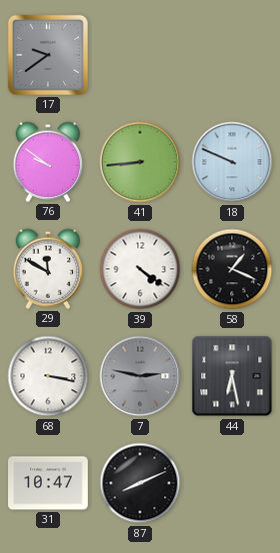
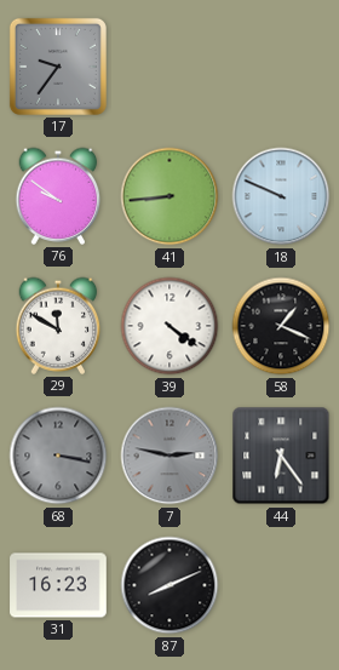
17: 9:39 -> 9:36 (58, 67)
68 dial: white -> grey (58, 456)
44: 6:28 -> 6:24 (281, 456)
31: 10:47 -> 16:23 (58, 585)
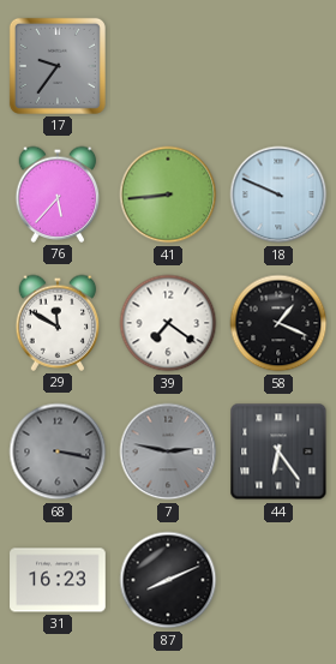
76: 9:51 -> 5:37 (58, 195)
39: 4:21 -> 7:21 (168, 323)
